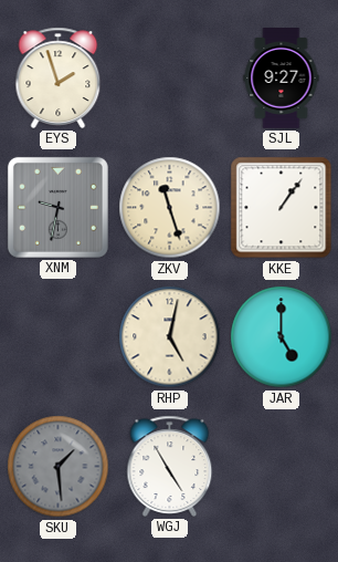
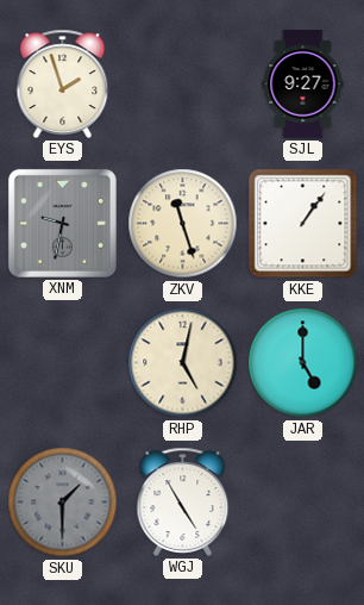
SKU: 1:29 -> 1:30 (63, 503)
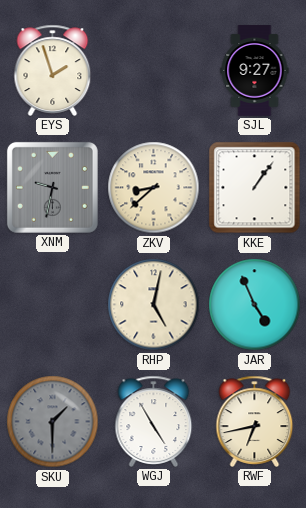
ZKV: 11:27 -> 8:38 (154, 188)
JAR: 5:00 -> 4:56 (255, 305)
RWF: none -> 6:43 (255, 421)
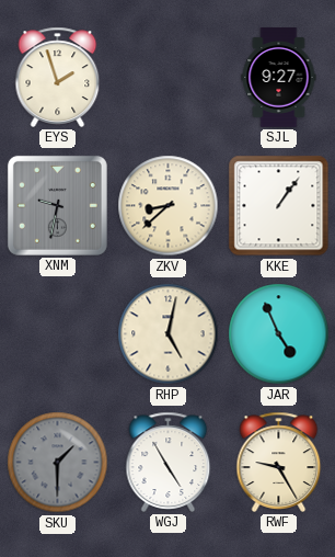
RWF: 6:43 -> 9:25 (279, 462)
